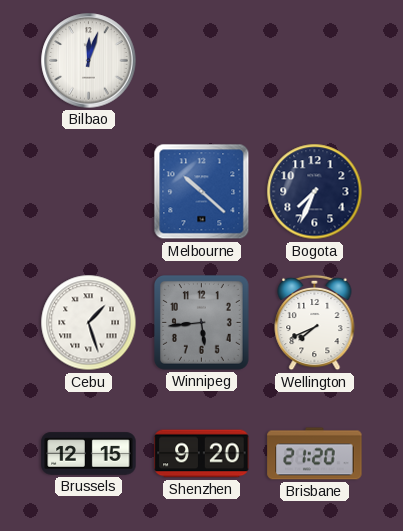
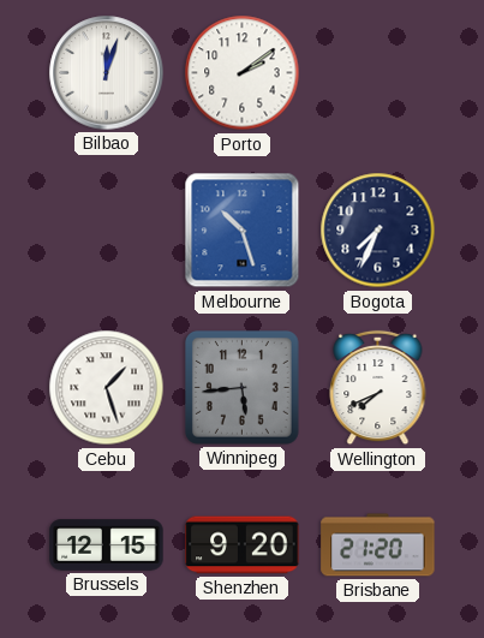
Porto: none -> 2:09 (243, 73)
Melbourne: 10:22 -> 10:27 (243, 231)
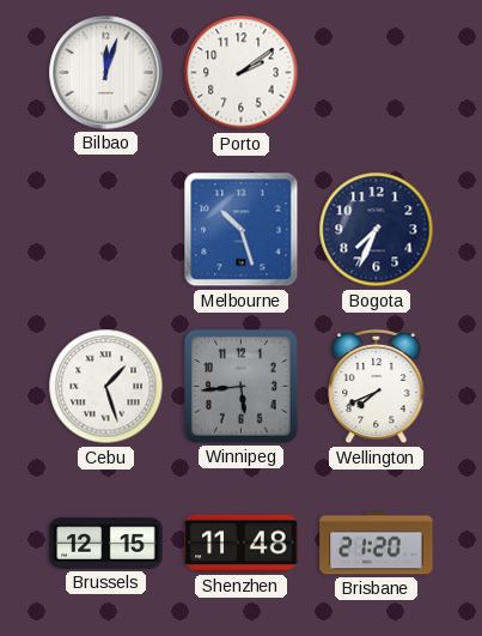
Shenzhen: 9:20 -> 11:48 (242, 544)
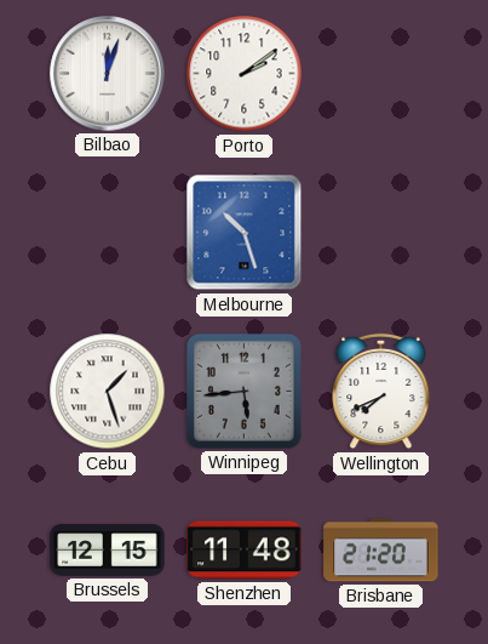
Bogota: 7:34 -> none (377, 230)
